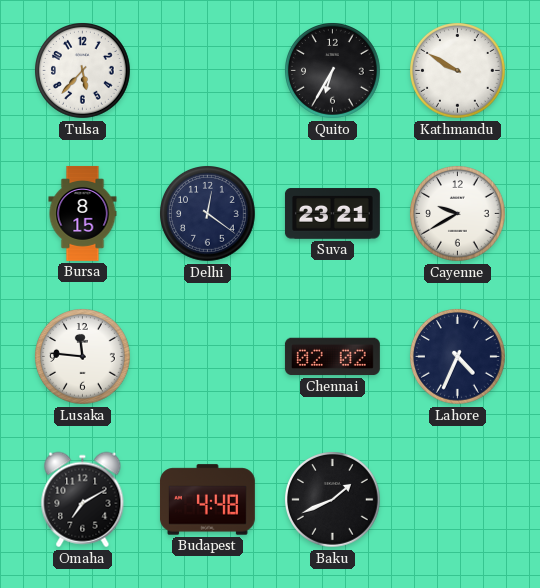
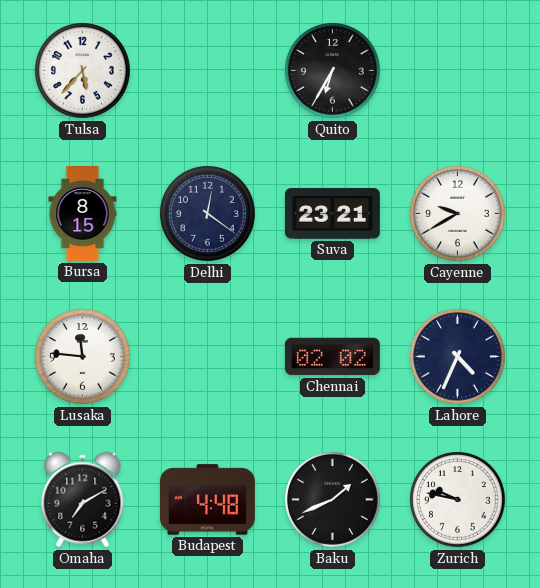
Kathmandu: 9:50 -> none (458, 71)
Zurich: none -> 9:47 (458, 500)
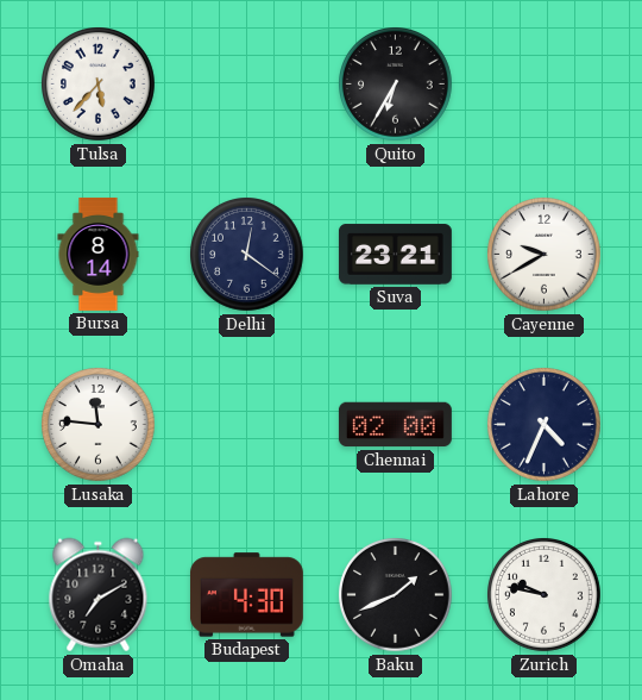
Bursa: 8:15 -> 8:14 (99, 254)
Chennai: 02:02 -> 02:00 (395, 425)
Budapest: 4:48 -> 4:30 (246, 595)
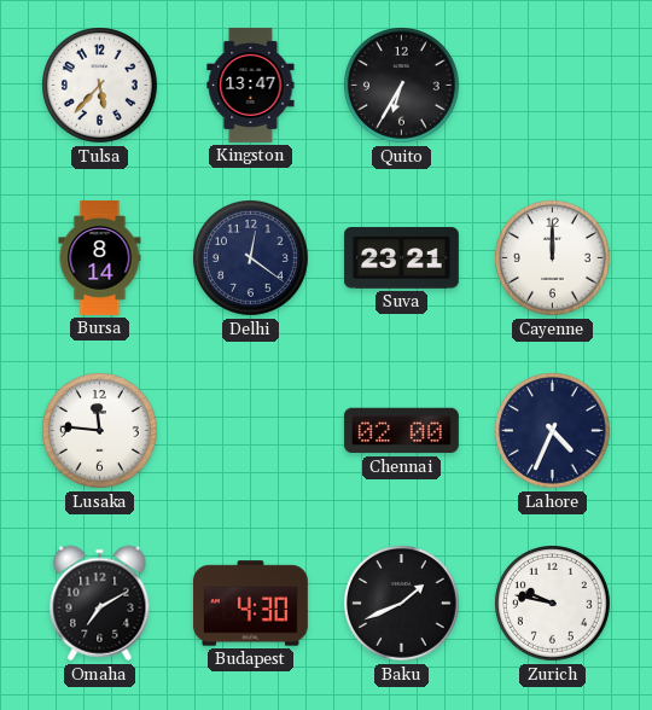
Kingston: none -> 13:47 (251, 85)
Cayenne: 9:40 -> 12:00 (553, 258)
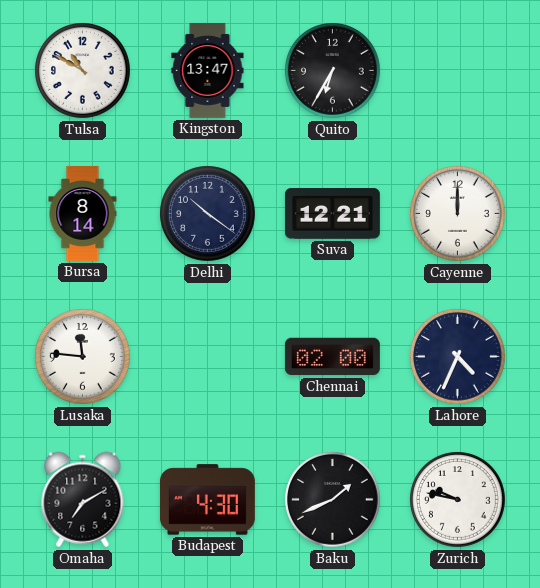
Tulsa: 5:37 -> 10:50 (83, 71)
Delhi: 12:21 -> 10:21 (208, 214)
Suva: 23:21 -> 12:21 (332, 214)
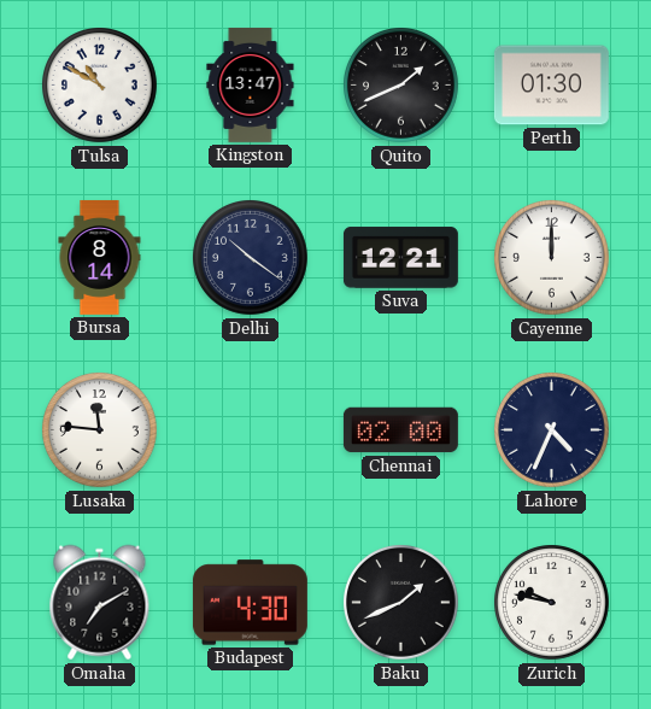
Quito: 6:35 -> 1:41 (401, 86)
Perth: none -> 01:30 (551, 86)
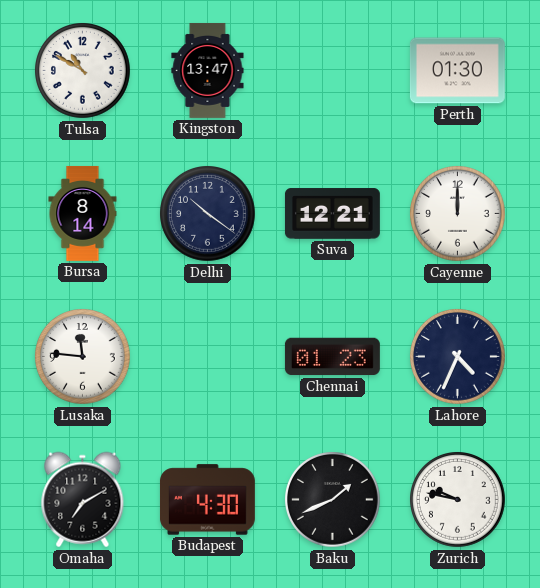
Quito: 1:41 -> none (401, 86)
Chennai: 02:00 -> 01:23 (332, 357)
